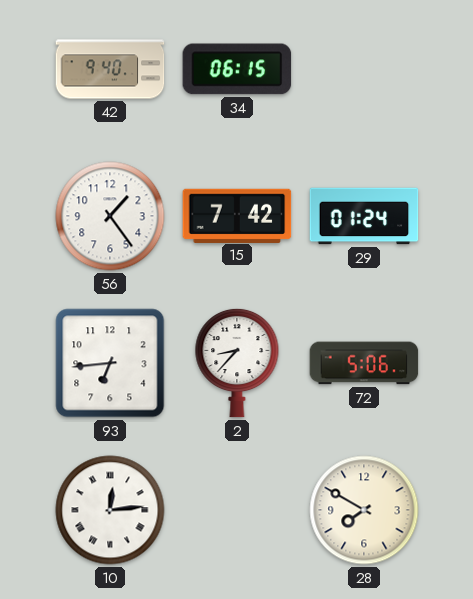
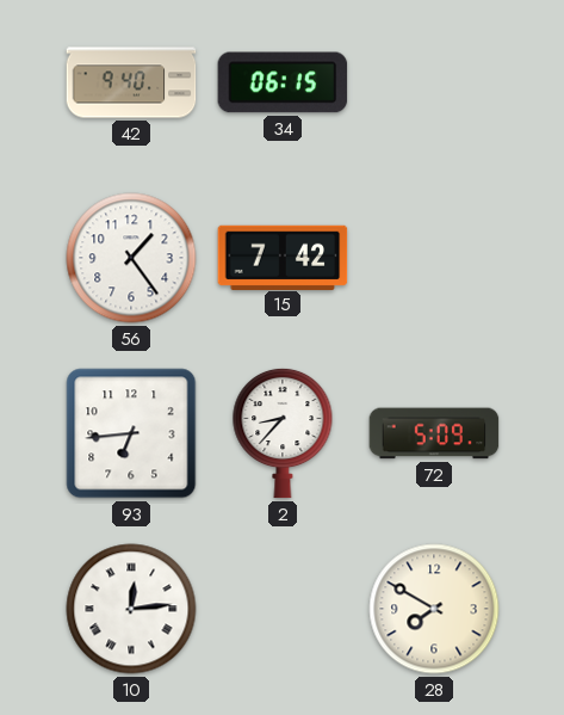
29: 01:24 -> none (364, 216)
72: 5:06 -> 5:09 (434, 433)
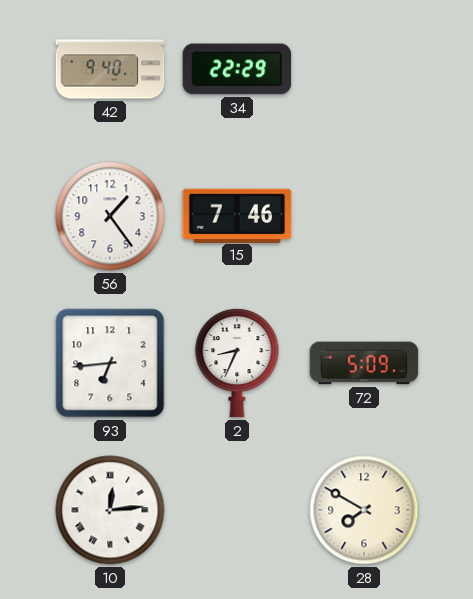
34: 06:15 -> 22:29 (237, 69)
15: 7:42 -> 7:46 (237, 215)
2: 8:37 -> 8:34 (237, 363)
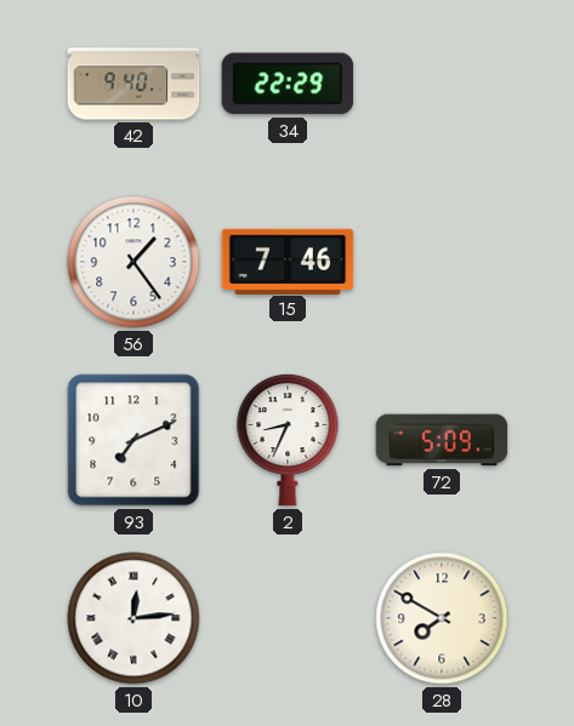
93: 6:44 -> 7:11 (133, 440)
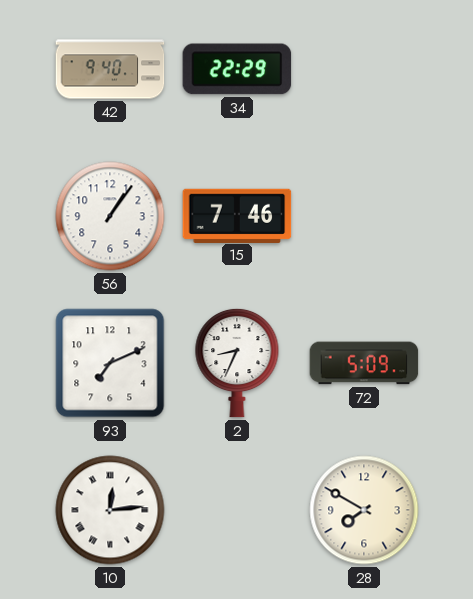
56: 1:24 -> 1:06 (110, 216)
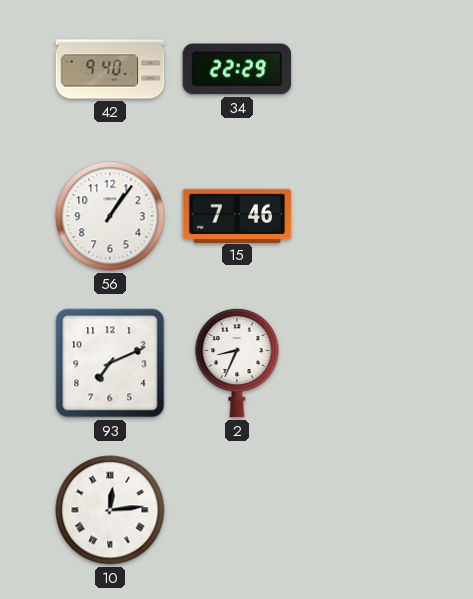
72: 5:09 -> none (364, 363)
28: 7:50 -> none (364, 510)
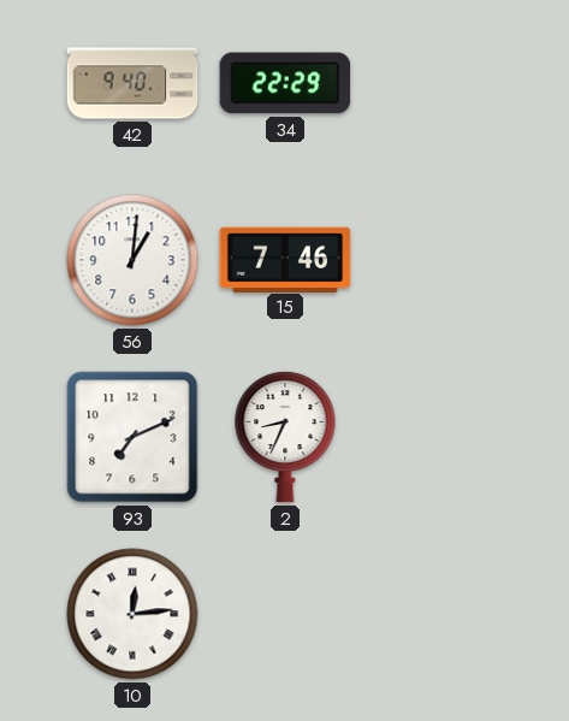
56: 1:06 -> 1:01 (132, 260)
